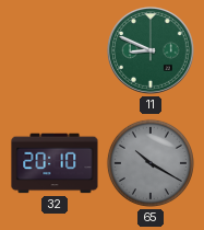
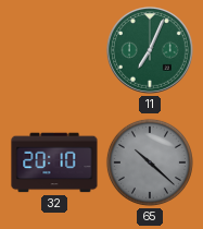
11: 8:49 -> 7:04 (151, 51)
65: 10:20 -> 10:22 (150, 162)
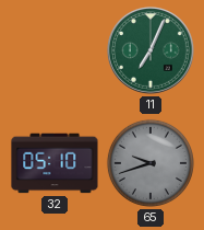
32: 20:10 -> 05:10 (55, 163)
65: 10:22 -> 9:42 (151, 163)
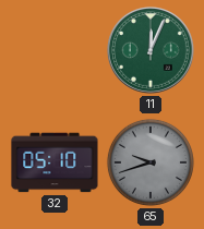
11: 7:04 -> 12:04 (152, 51)
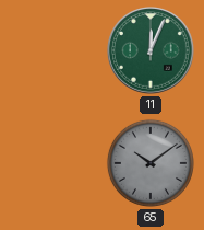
32: 05:10 -> none (55, 162)
65: 9:42 -> 10:09 (151, 163)
